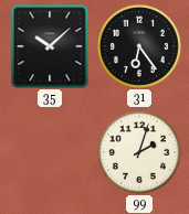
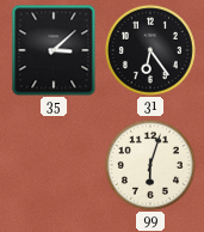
35: 10:08 -> 3:08 (54, 50)
99: 2:03 -> 6:03 (150, 165)
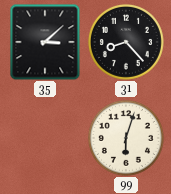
31: 6:24 -> 8:23 (126, 42)
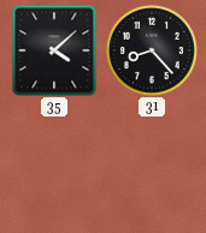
35: 3:08 -> 4:08 (54, 50)
99: 6:03 -> none (126, 138)
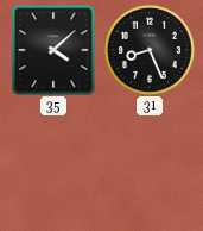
31: 8:23 -> 8:26 (150, 50)
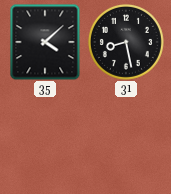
31: 8:26 -> 8:28 (126, 42)
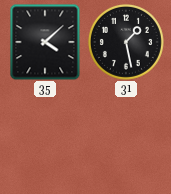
31: 8:28 -> 1:28 (126, 42)
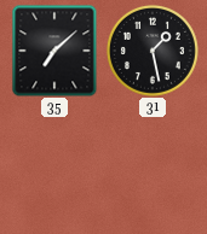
35: 4:08 -> 7:08 (54, 51)
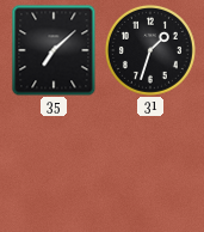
31: 1:28 -> 1:33 (150, 50)
